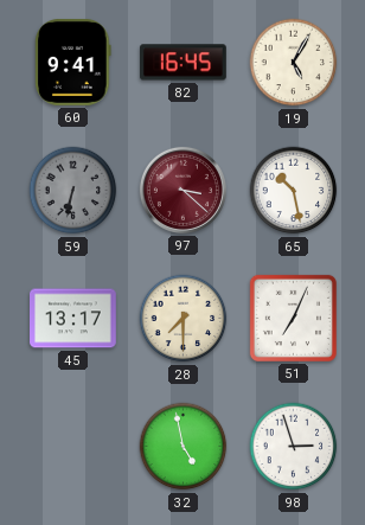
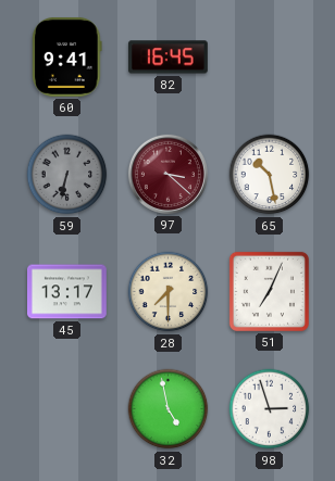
19: 5:05 -> none (294, 63)
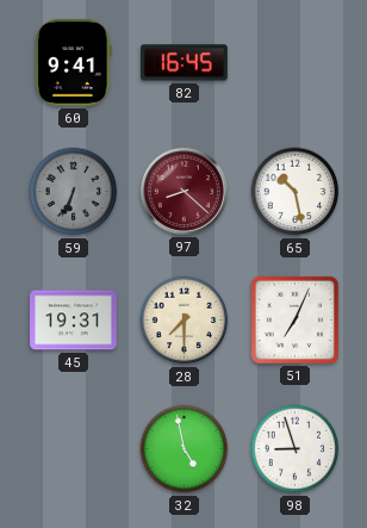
59: 6:32 -> 6:34 (74, 192)
97: 3:22 -> 8:22 (183, 191)
45: 13:17 -> 19:31 (74, 321)
98: 2:57 -> 8:57 (296, 449)
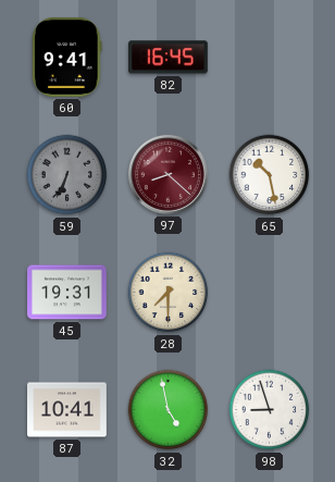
51: 7:04 -> none (294, 319)
87: none -> 10:41 (67, 410)
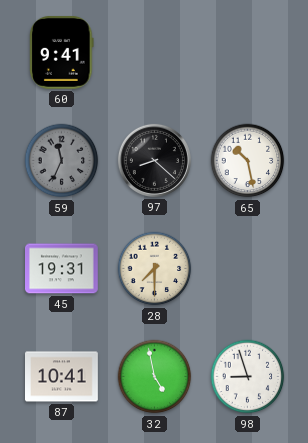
82: 16:45 -> none (167, 58)
59: 6:34 -> 11:34 (62, 161)
97 dial: burgundy -> black (154, 160)
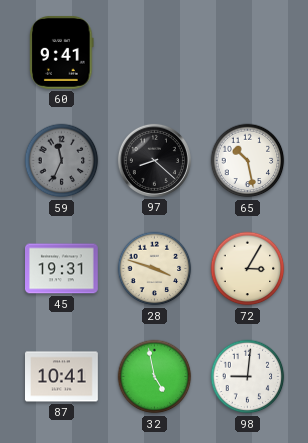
28: 7:30 -> 3:48 (155, 269)
72: none -> 3:05 (248, 269)
98: 8:57 -> 9:01 (248, 377)
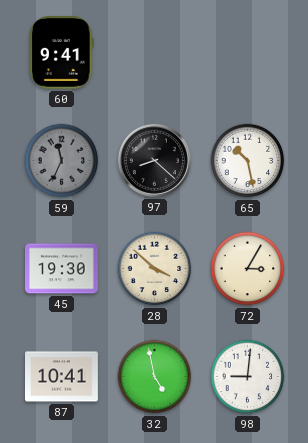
45: 19:31 -> 19:30 (62, 269)
28: 3:48 -> 3:52 (155, 269)
